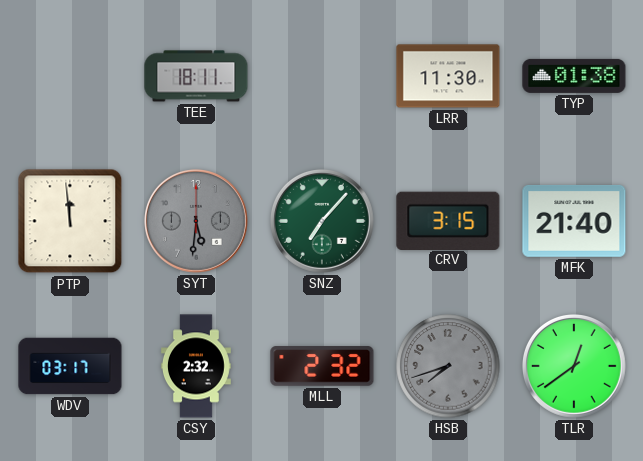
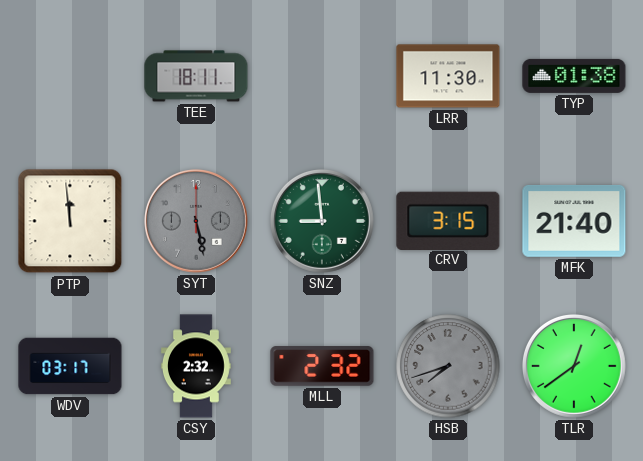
SYT: 5:31 -> 5:28 (196, 221)
SNZ: 7:07 -> 8:59 (322, 221)
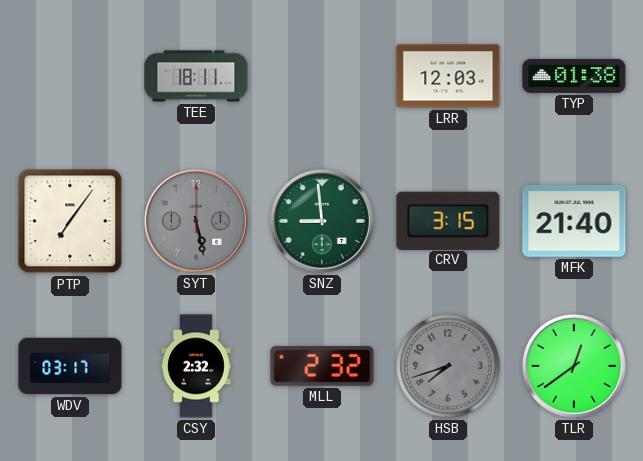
LRR: 11:30 -> 12:03 (448, 76)
PTP: 11:59 -> 7:06 (70, 221)
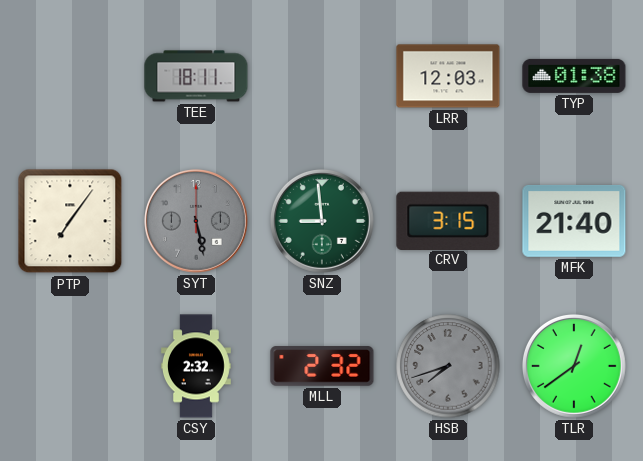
WDV: 03:17 -> none (70, 366)
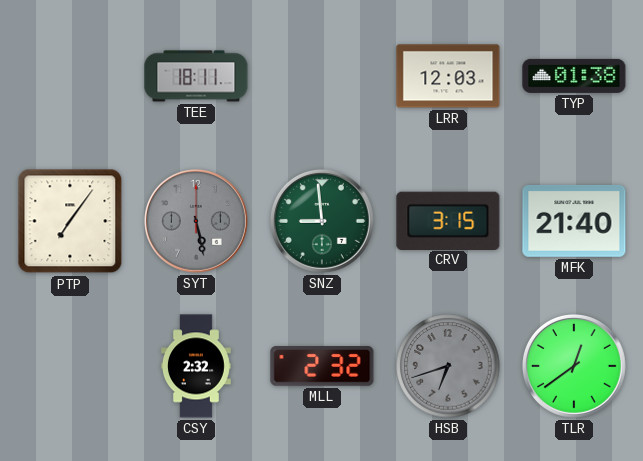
HSB: 7:42 -> 6:42 (448, 366)
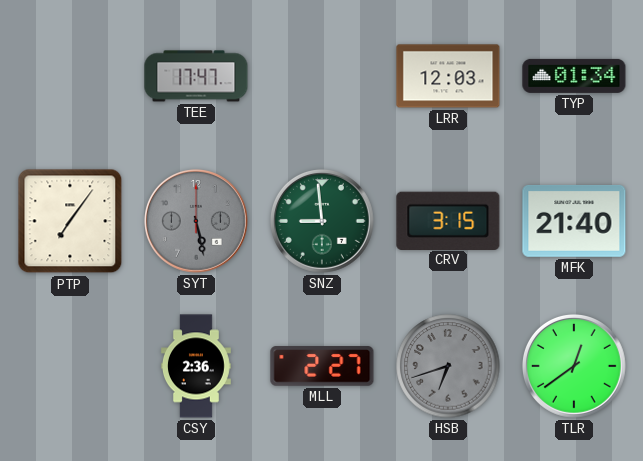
TEE: 18:11 -> 17:47 (196, 76)
TYP: 01:38 -> 01:34 (574, 76)
CSY: 2:32 -> 2:36 (196, 366)
MLL: 2:32 -> 2:27 (322, 366)
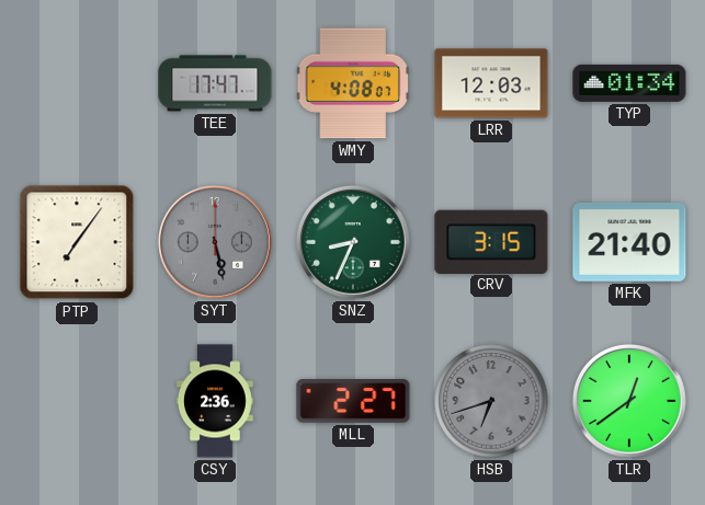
WMY: none -> 4:08 (353, 83)
SNZ: 8:59 -> 8:34 (353, 242)
